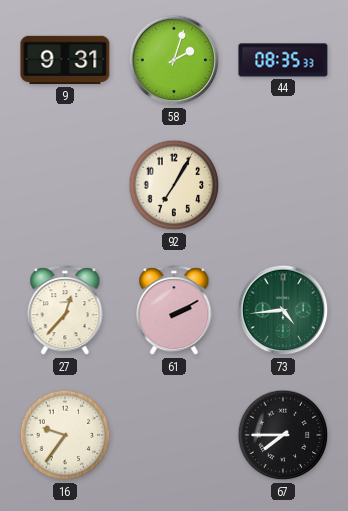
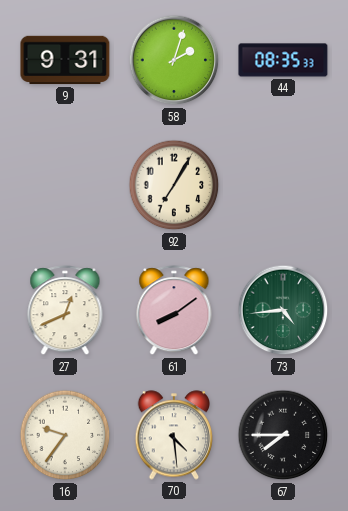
27: 12:37 -> 12:41 (65, 311)
61: 2:10 -> 8:09 (174, 311)
70: none -> 4:29 (174, 435)
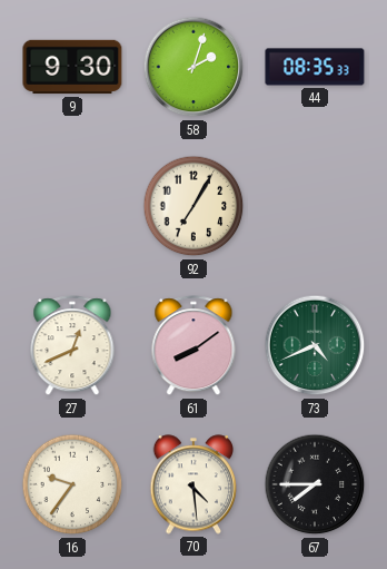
9: 9:31 -> 9:30 (72, 67)
73: 4:44 -> 4:41 (315, 345)
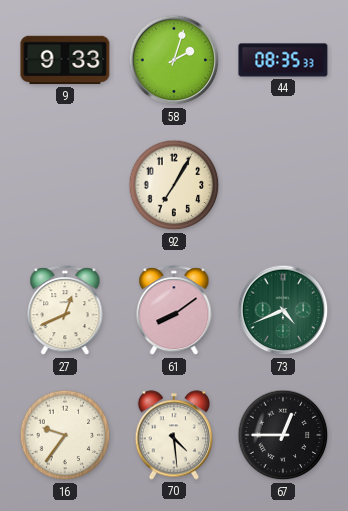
9: 9:30 -> 9:33 (65, 60)
67: 7:45 -> 12:45 (283, 435)
